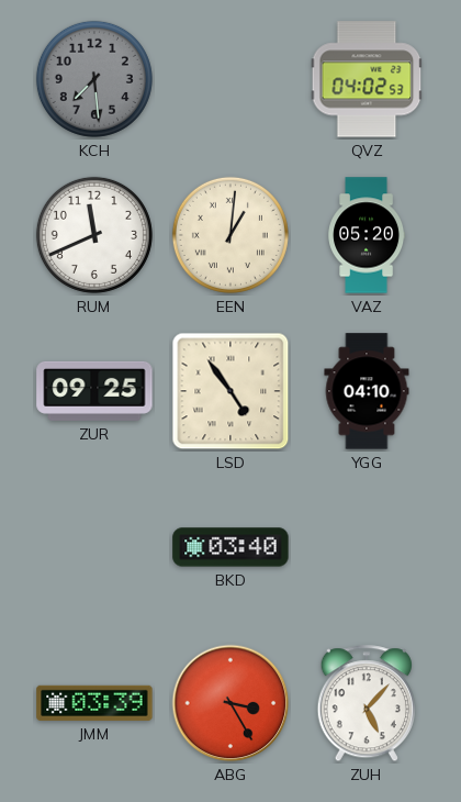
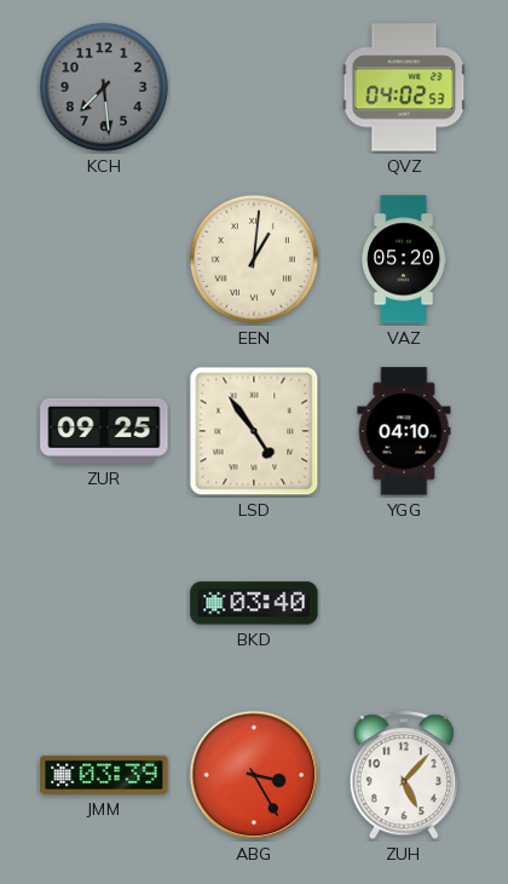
RUM: 11:41 -> none (94, 235)
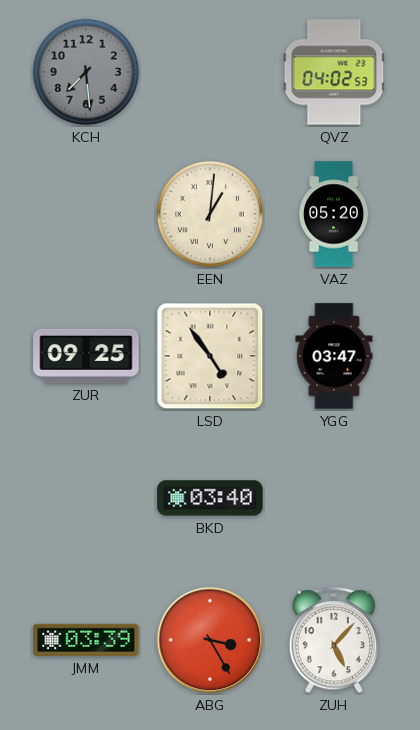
YGG: 04:10 -> 03:47 (334, 356)
